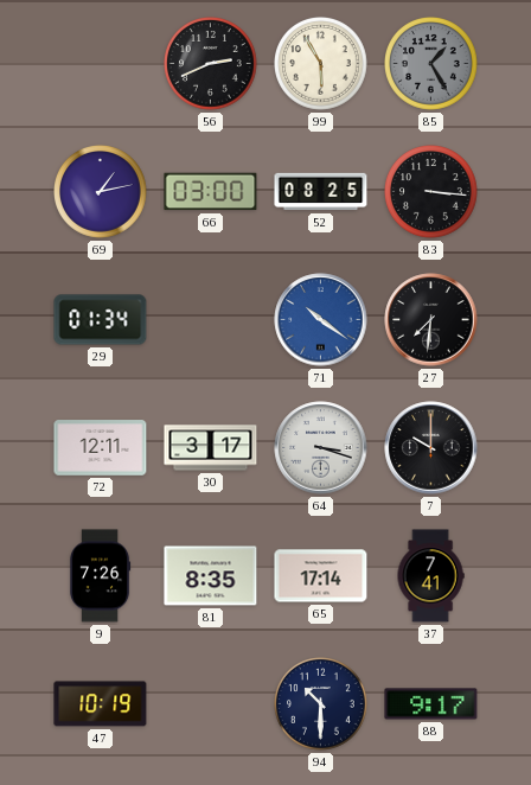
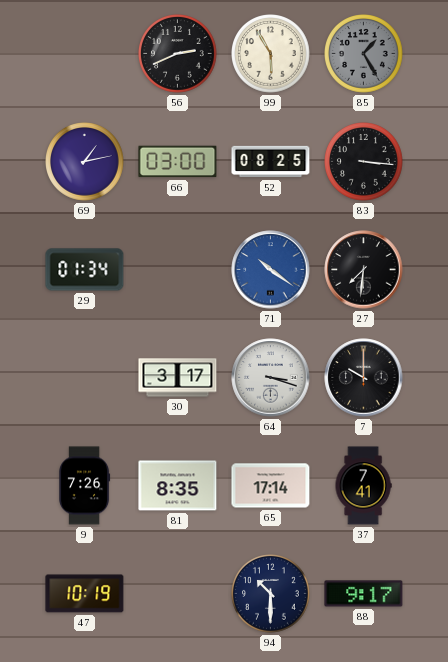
72: 12:11 -> none (101, 448)
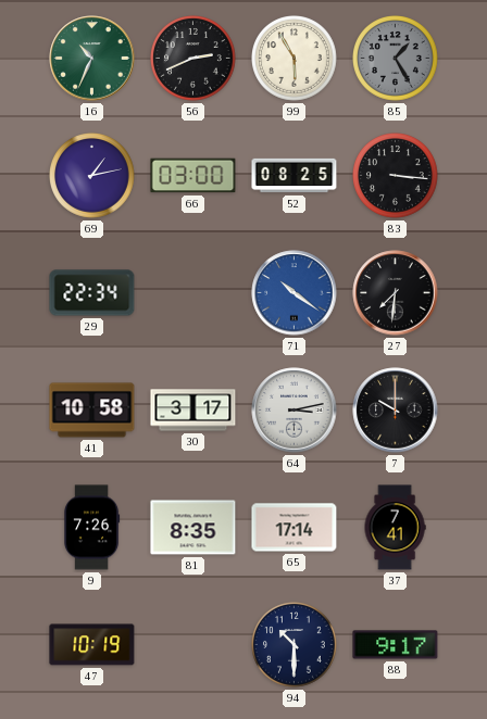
16: none -> 10:34 (92, 59)
29: 01:34 -> 22:34 (92, 293)
41: none -> 10:58 (92, 411)
64: 3:18 -> 3:13 (295, 411)
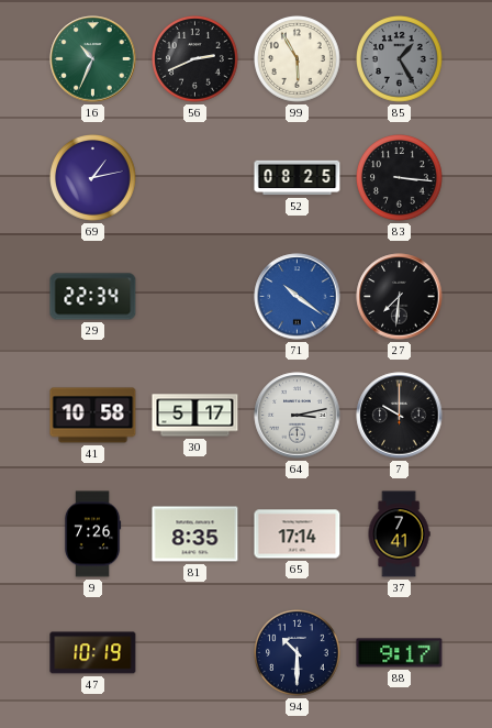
66: 03:00 -> none (193, 176)
30: 3:17 -> 5:17 (195, 416)
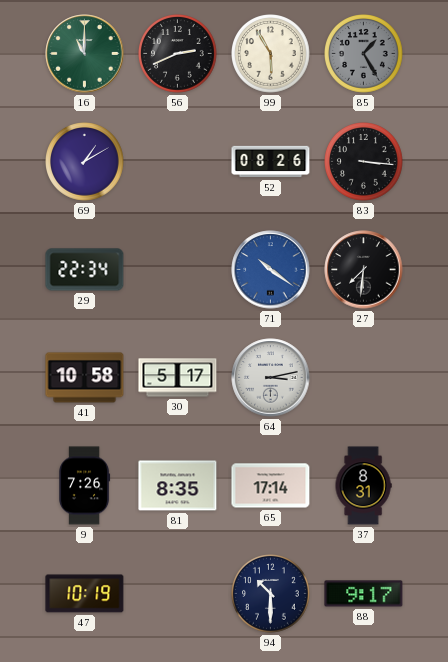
16: 10:34 -> 11:00 (85, 54)
69: 1:13 -> 1:10 (85, 162)
52: 08:25 -> 08:26 (271, 162)
7: 10:00 -> none (400, 416)
37: 7:41 -> 8:31 (363, 486)
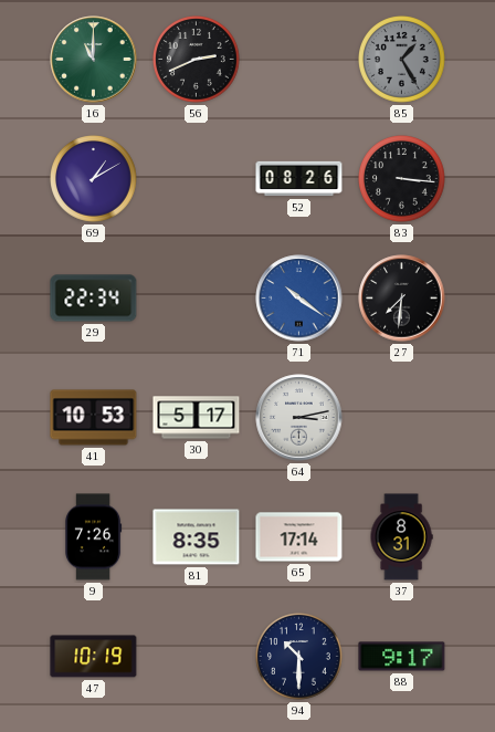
99: 5:55 -> none (271, 54)
41: 10:58 -> 10:53 (94, 418)
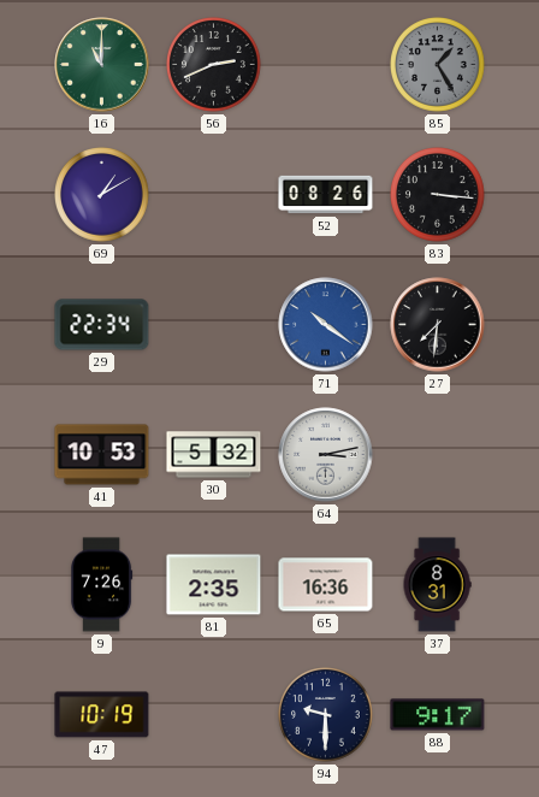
30: 5:17 -> 5:32 (214, 455)
81: 8:35 -> 2:35 (214, 585)
65: 17:14 -> 16:36 (326, 585)
94: 10:30 -> 9:30 (326, 715)
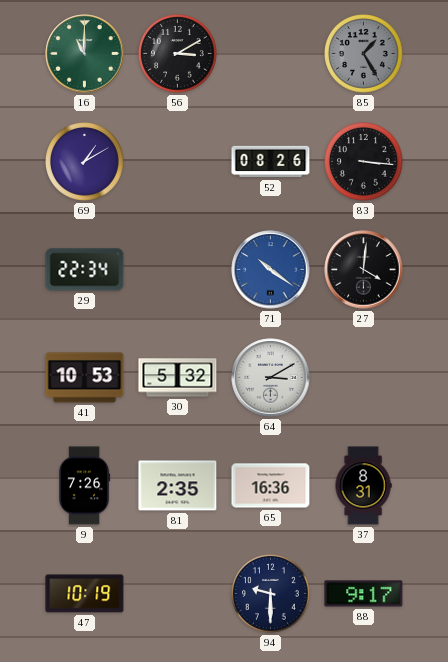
56: 2:41 -> 3:10 (178, 54)
27: 7:31 -> 4:01 (364, 270)
64: 3:13 -> 3:10 (271, 378)
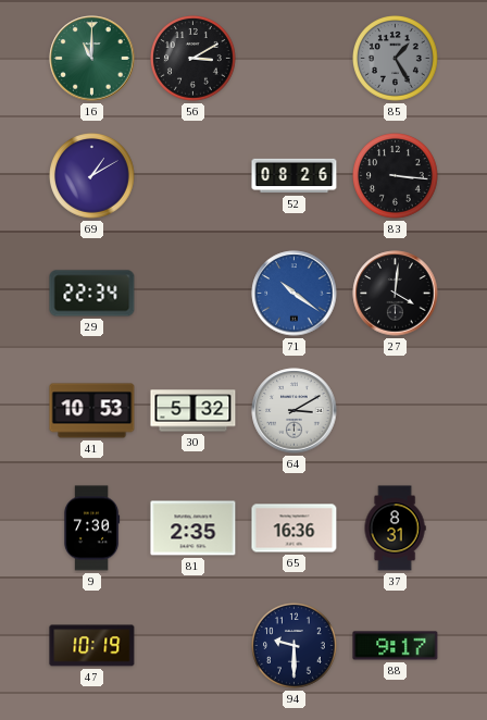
9: 7:26 -> 7:30 (92, 529)
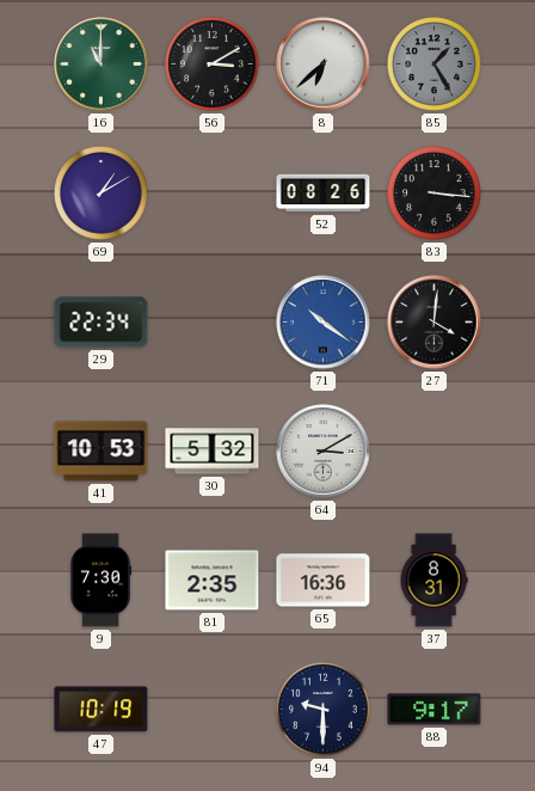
8: none -> 6:38 (324, 65)
